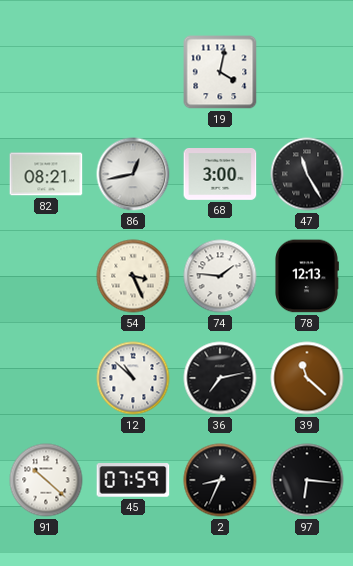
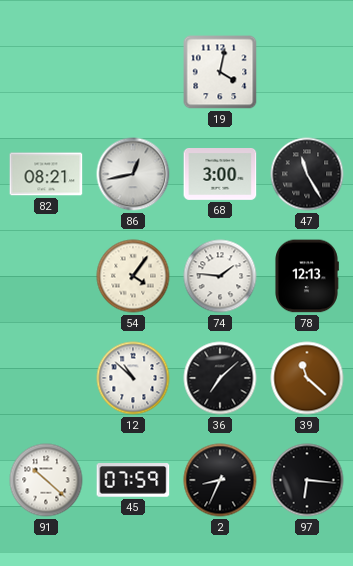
54: 3:26 -> 4:06 (133, 276)
36: 7:13 -> 7:08 (220, 378)
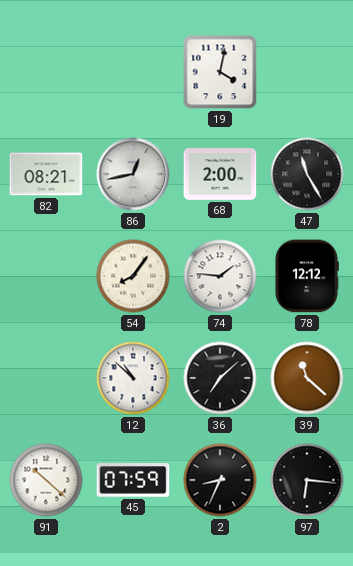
68: 3:00 -> 2:00 (220, 175)
54: 4:06 -> 8:06 (133, 276)
78: 12:13 -> 12:12 (307, 276)
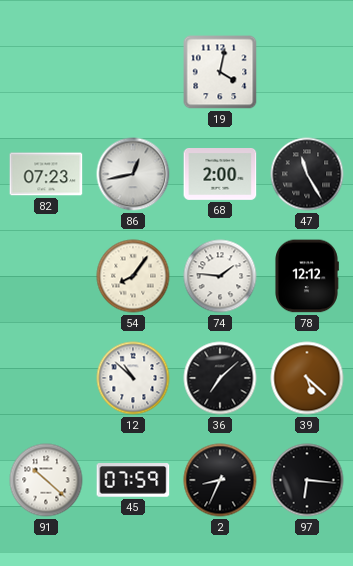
82: 08:21 -> 07:23 (46, 174)
39: 11:22 -> 5:22 (307, 378)
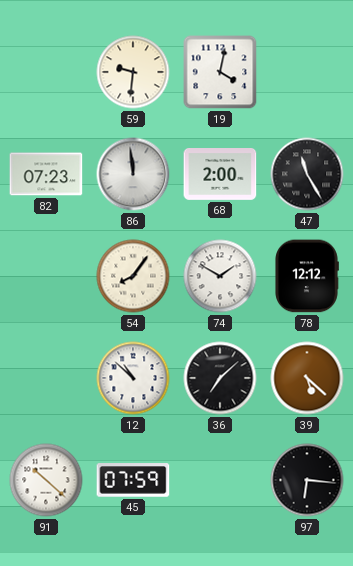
59: none -> 9:31 (133, 72)
86: 12:43 -> 11:59 (133, 174)
74: 1:46 -> 1:50 (220, 276)
2: 8:34 -> none (220, 480)
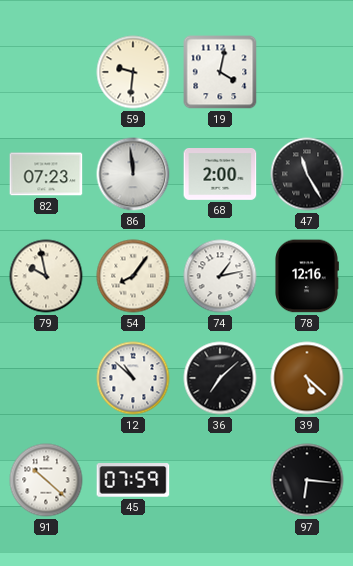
79: none -> 9:58 (46, 276)
74: 1:50 -> 1:13 (220, 276)
78: 12:12 -> 12:16 (307, 276)
